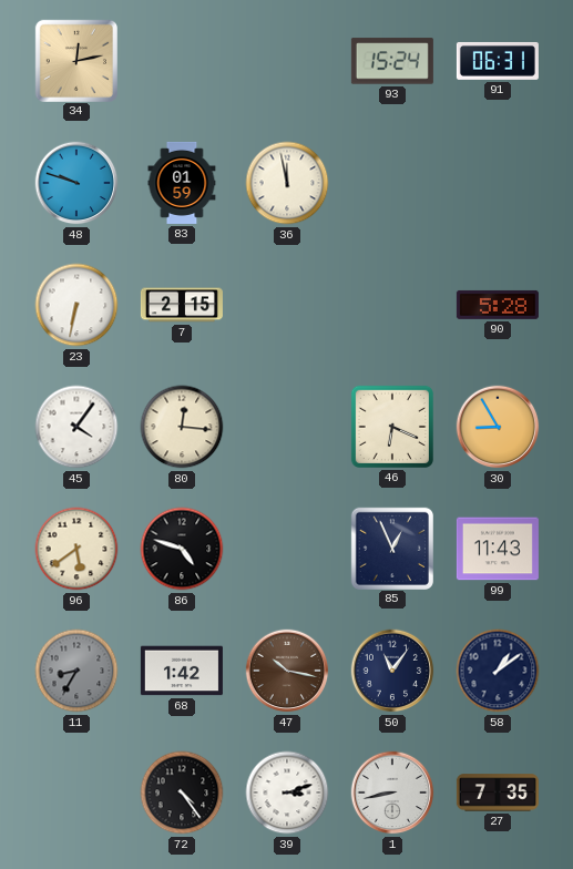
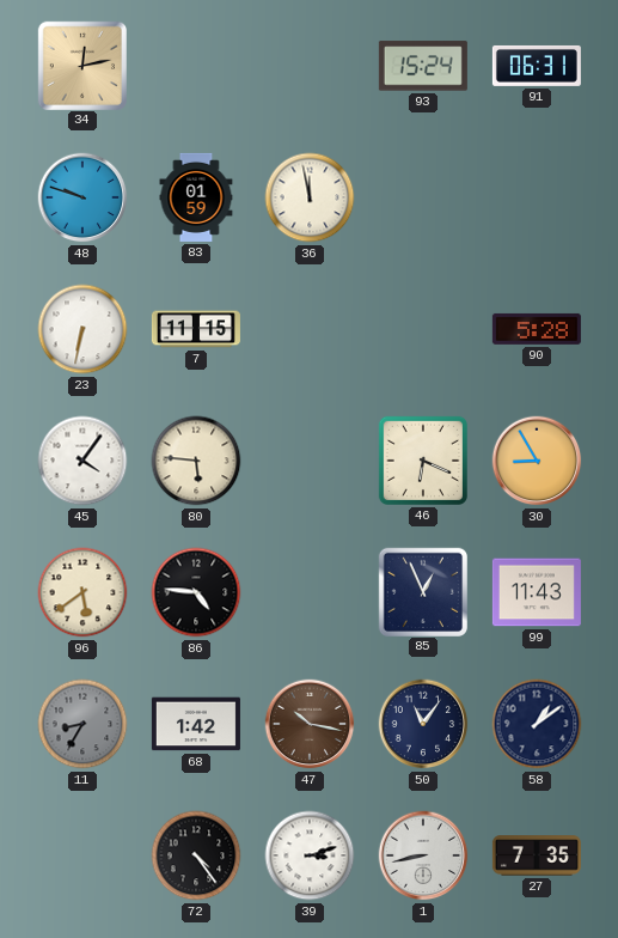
7: 2:15 -> 11:15 (196, 329)
80: 12:16 -> 5:46 (196, 461)
86: 4:48 -> 4:46 (196, 592)
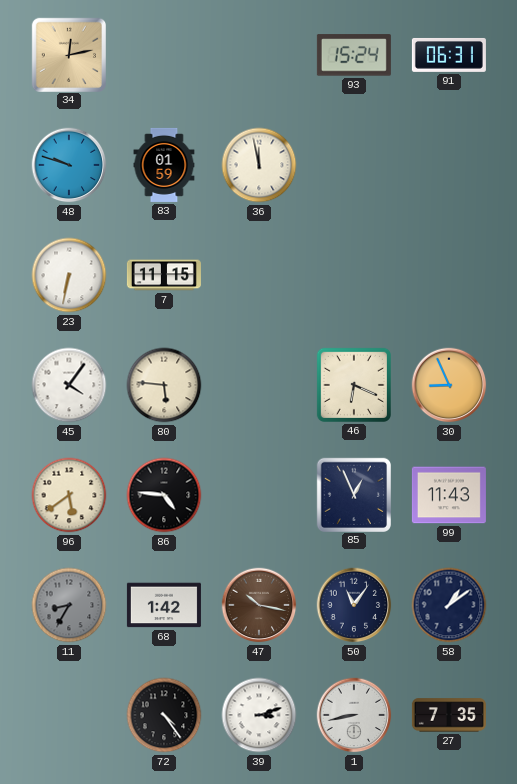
90: 5:28 -> none (537, 329)
30: 8:55 -> 8:56 (449, 385)
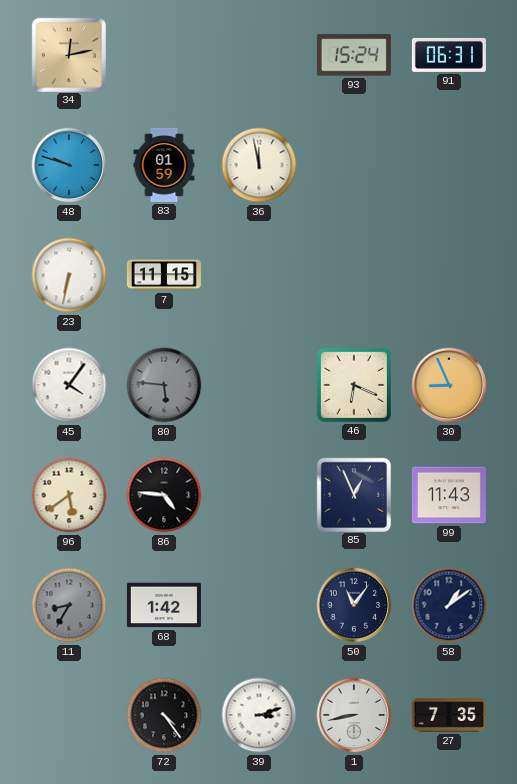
80 dial: cream -> grey (164, 385)
47: 10:17 -> none (259, 605)
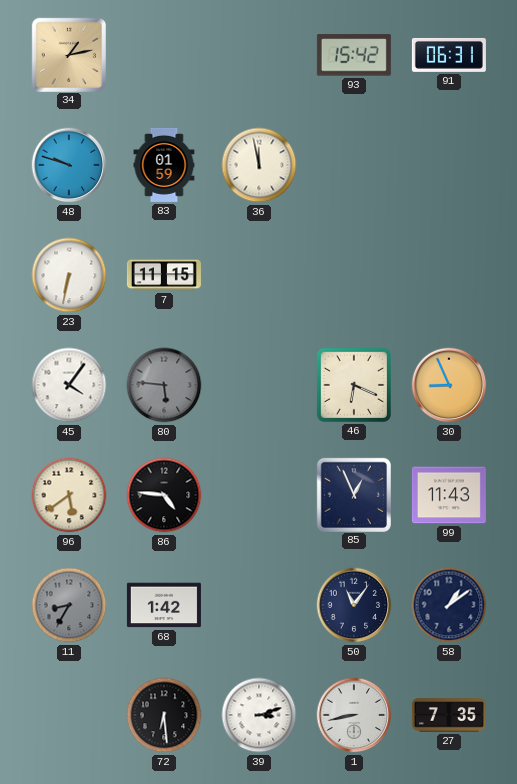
34: 12:13 -> 1:13 (68, 54)
93: 15:24 -> 15:42 (354, 55)
72: 4:24 -> 6:29 (164, 715)
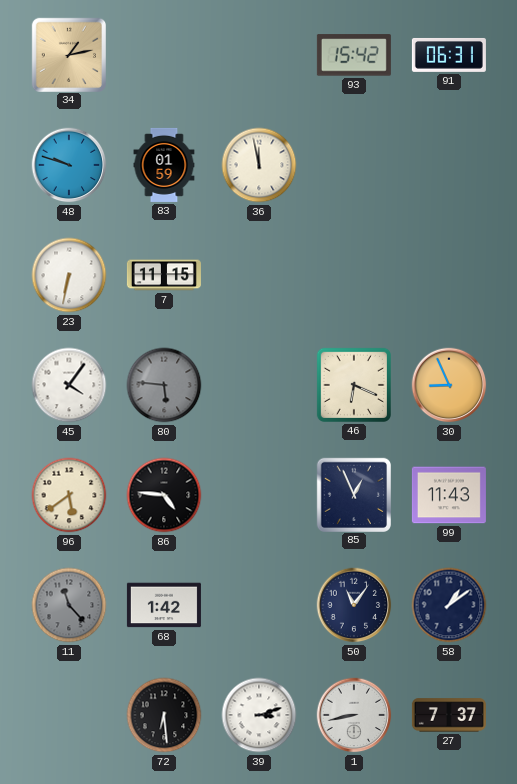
11: 8:35 -> 11:23 (69, 605)
27: 7:35 -> 7:37 (449, 715)
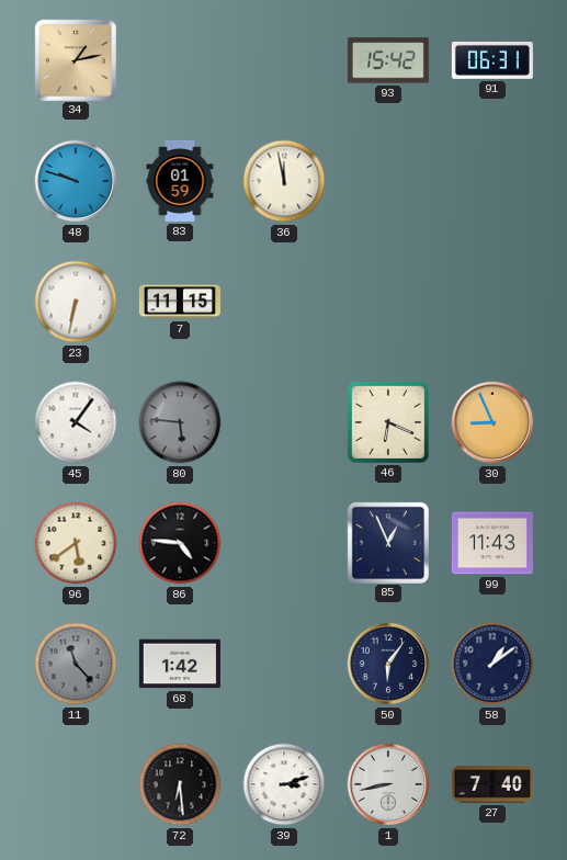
50: 11:06 -> 6:06 (388, 664)
27: 7:37 -> 7:40 (492, 784)
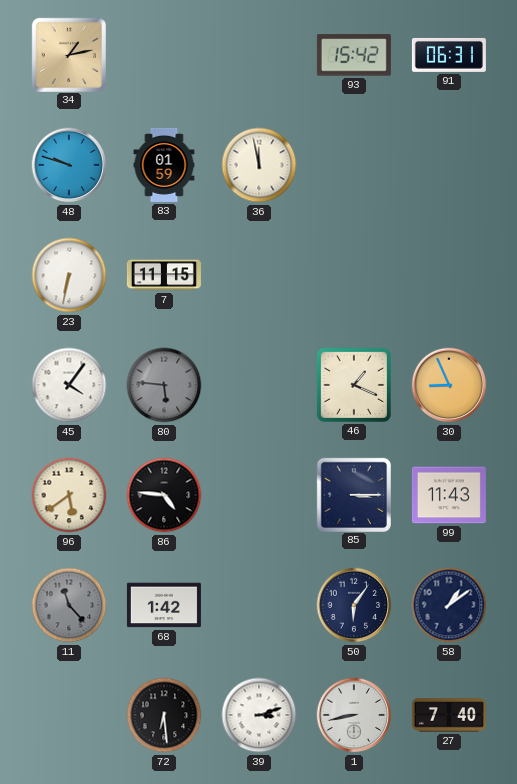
46: 6:19 -> 1:19 (354, 385)
85: 12:56 -> 3:15 (353, 494)
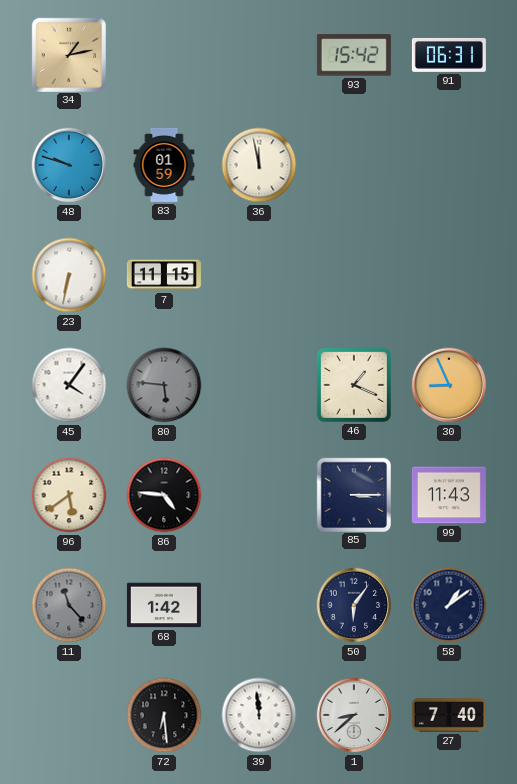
39: 3:12 -> 11:59 (259, 715)
1: 8:43 -> 8:38 (354, 715)
